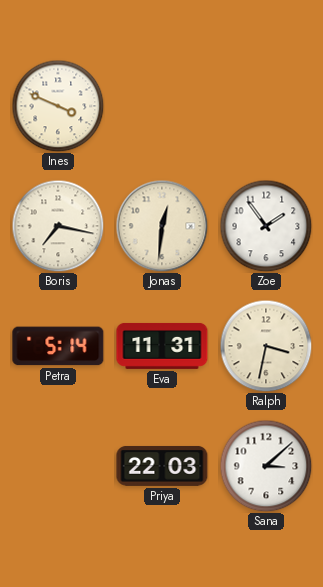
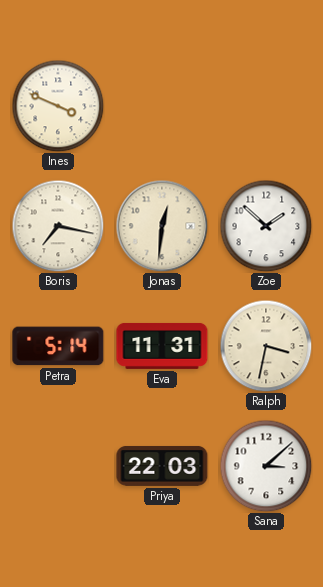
Zoe: 1:54 -> 1:52 (266, 226)
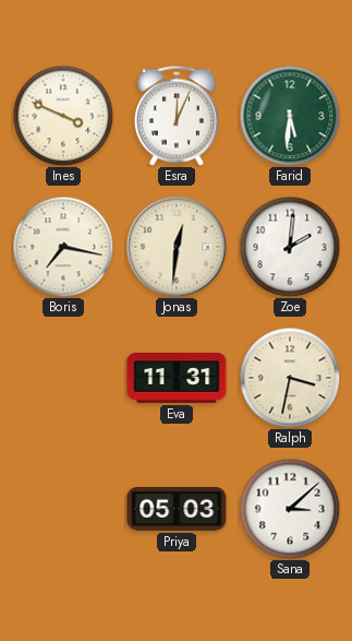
Esra: none -> 12:04 (177, 116)
Farid: none -> 5:31 (290, 116)
Zoe: 1:52 -> 2:01 (290, 247)
Petra: 5:14 -> none (58, 346)
Priya: 22:03 -> 05:03 (177, 509)
